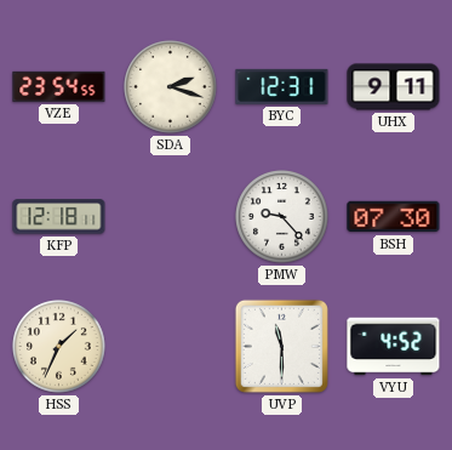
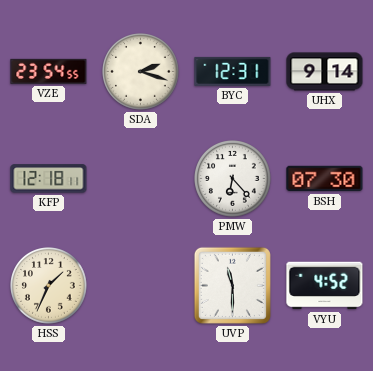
UHX: 9:11 -> 9:14 (325, 72)
PMW: 9:23 -> 6:23 (233, 179)
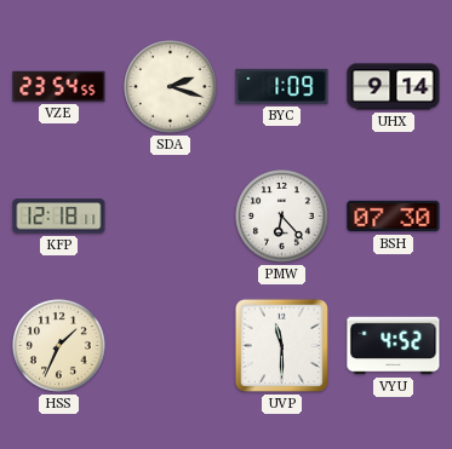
BYC: 12:31 -> 1:09 (282, 86)
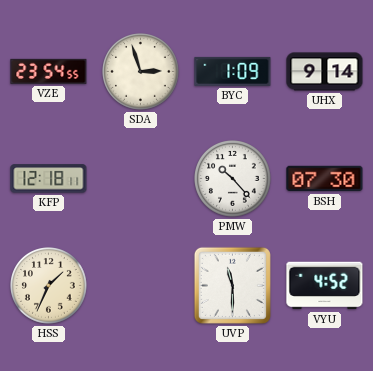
SDA: 2:18 -> 2:57 (141, 72)
PMW: 6:23 -> 10:23 (233, 179)
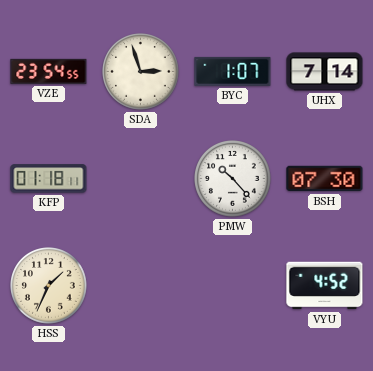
BYC: 1:09 -> 1:07 (233, 71)
UHX: 9:14 -> 7:14 (325, 72)
KFP: 12:18 -> 01:18 (49, 179)
UVP: 11:30 -> none (232, 285)
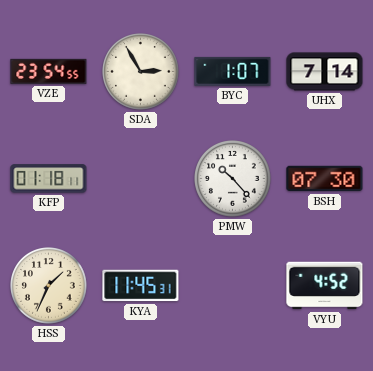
SDA: 2:57 -> 2:55 (141, 72)
KYA: none -> 11:45 (141, 286)
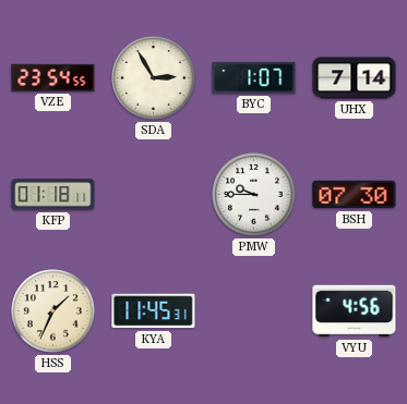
PMW: 10:23 -> 9:45 (254, 195)
VYU: 4:52 -> 4:56 (355, 311)
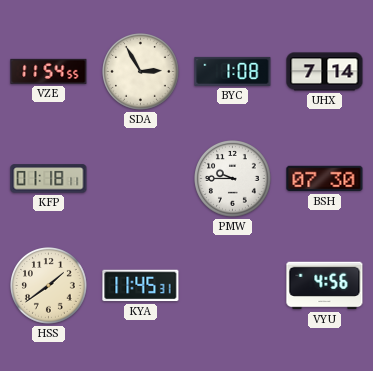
VZE: 23:54 -> 11:54 (49, 71)
BYC: 1:07 -> 1:08 (233, 71)
HSS: 1:34 -> 1:39 (49, 286)
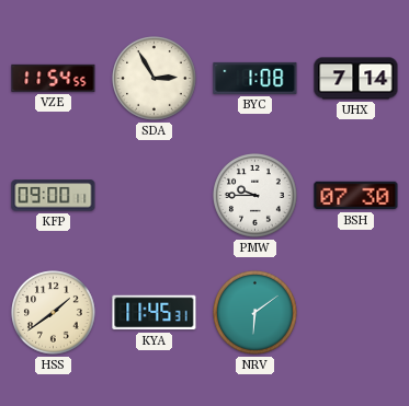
KFP: 01:18 -> 09:00 (54, 196)
NRV: none -> 6:09 (255, 313)
VYU: 4:56 -> none (325, 286)
